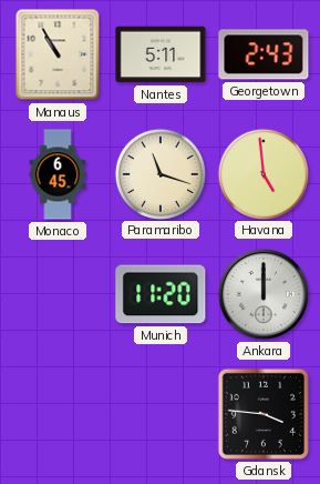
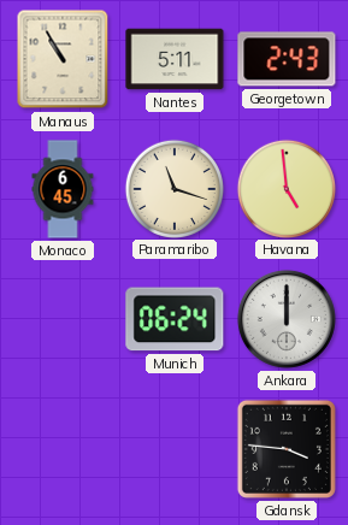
Munich: 11:20 -> 06:24 (175, 319)
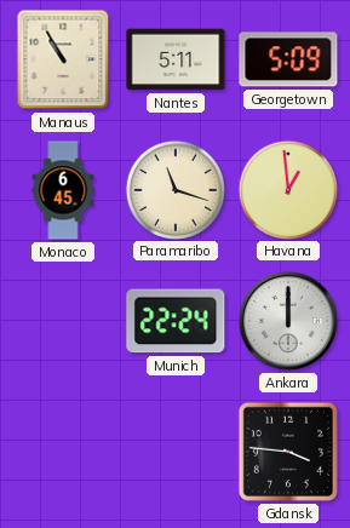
Georgetown: 2:43 -> 5:09 (288, 59)
Havana: 4:59 -> 12:59 (287, 189)
Munich: 06:24 -> 22:24 (176, 321)
